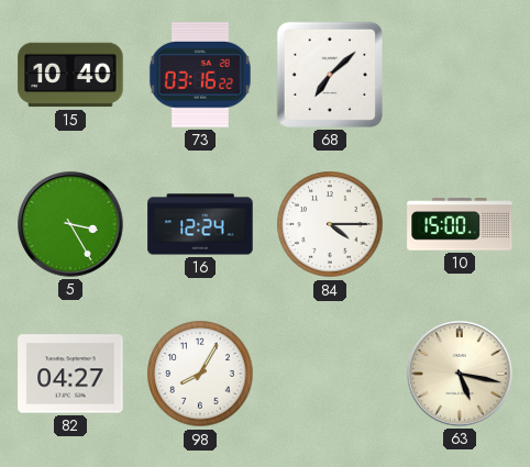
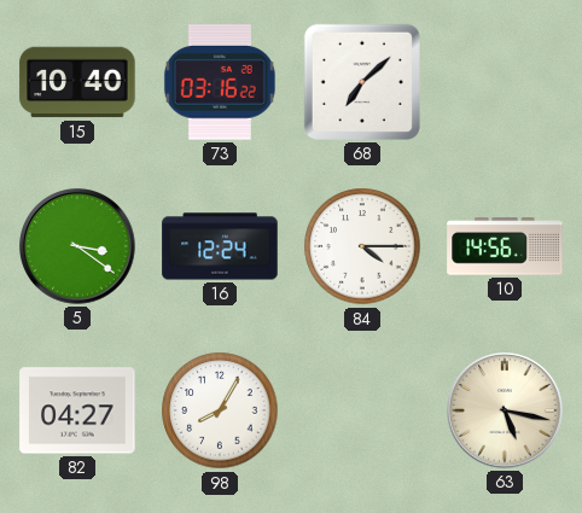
5: 3:25 -> 3:21 (77, 246)
10: 15:00 -> 14:56 (505, 246)
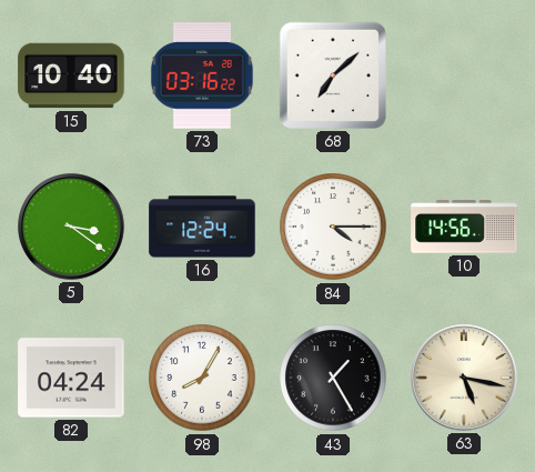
82: 04:27 -> 04:24 (71, 378)
43: none -> 1:25 (333, 378)
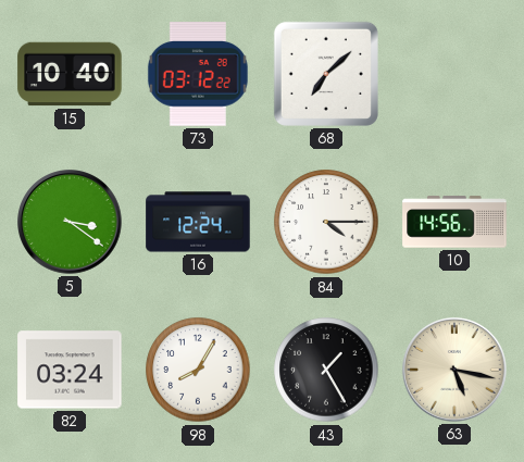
73: 03:16 -> 03:12 (198, 74)
82: 04:24 -> 03:24 (70, 370)
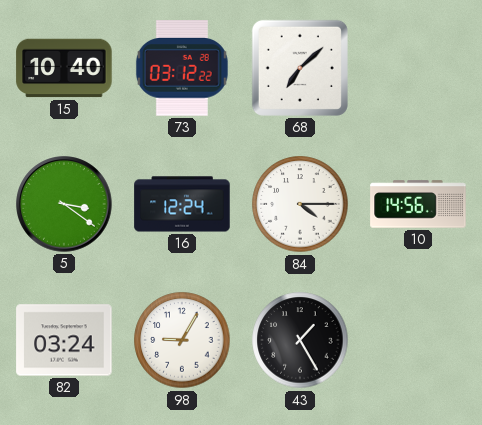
98: 8:05 -> 9:05 (182, 340)
63: 5:17 -> none (454, 370)
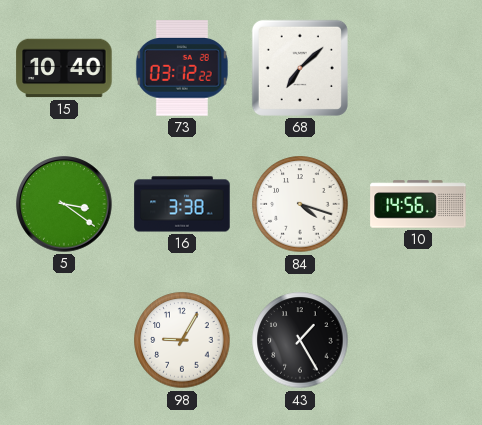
16: 12:24 -> 3:38 (182, 204)
84: 4:15 -> 4:18 (300, 204)
82: 03:24 -> none (64, 340)
